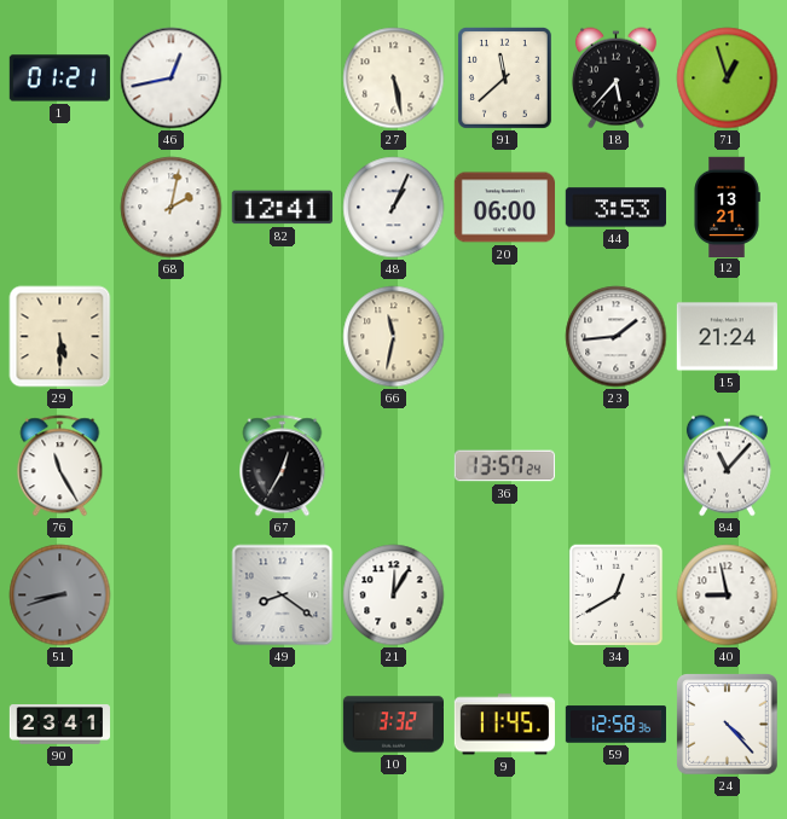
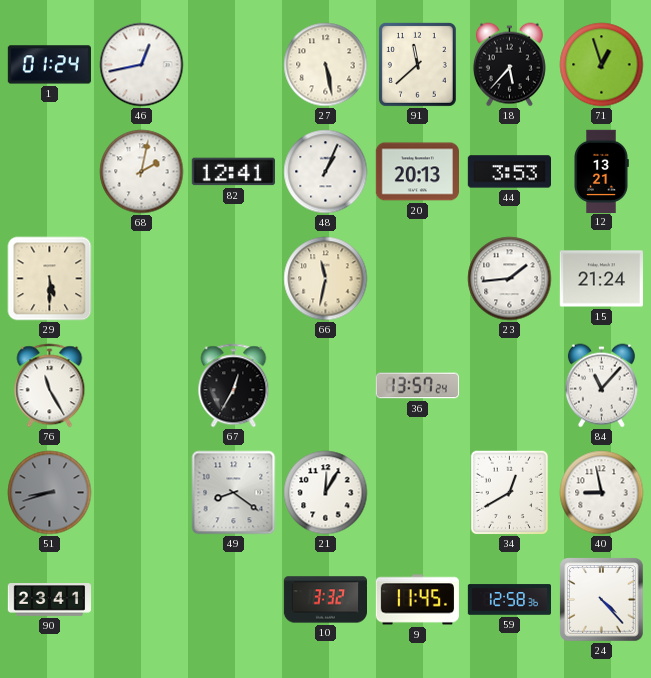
1: 01:21 -> 01:24 (49, 65)
20: 06:00 -> 20:13 (417, 172)
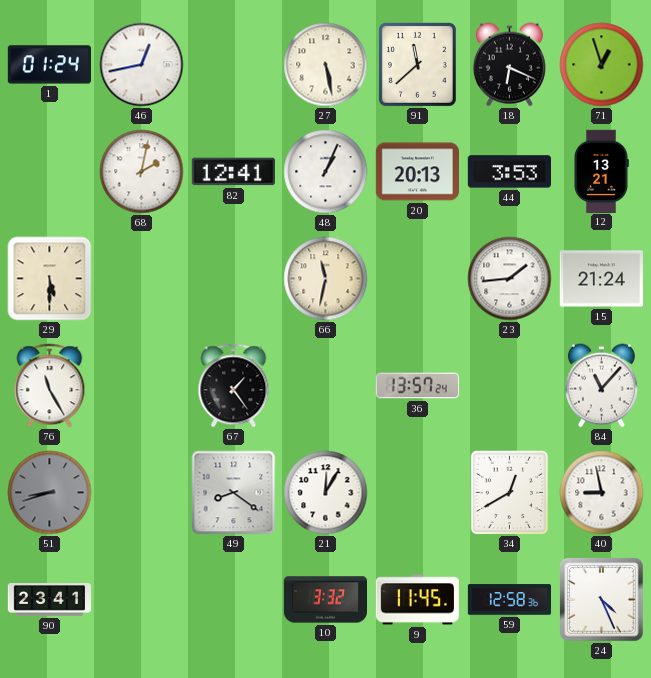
18: 5:37 -> 6:19 (509, 65)
67: 12:35 -> 1:24 (234, 386)
24: 4:23 -> 4:26 (602, 600)
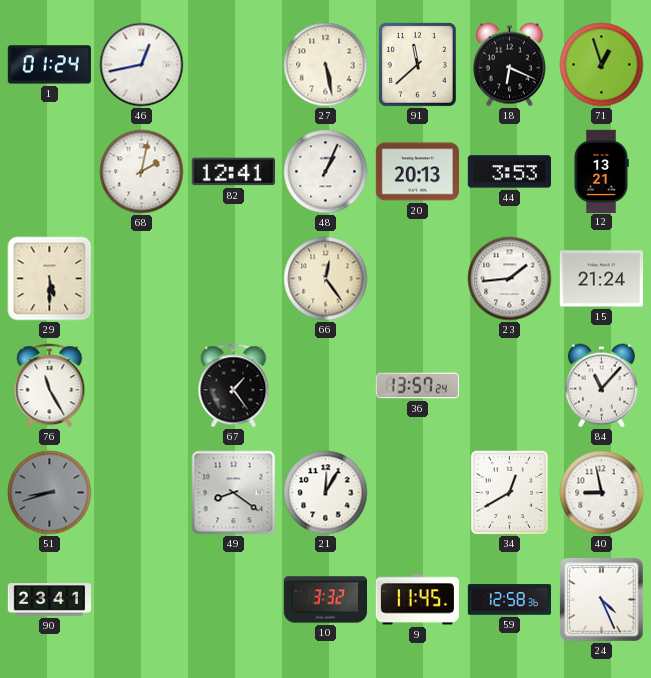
66: 11:32 -> 12:24 (326, 279)
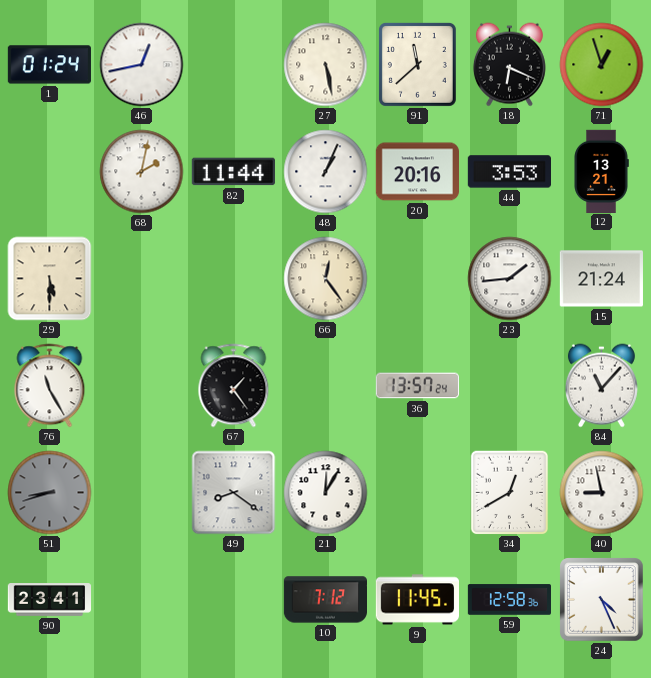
82: 12:41 -> 11:44 (233, 172)
20: 20:13 -> 20:16 (417, 172)
10: 3:32 -> 7:12 (325, 600)
